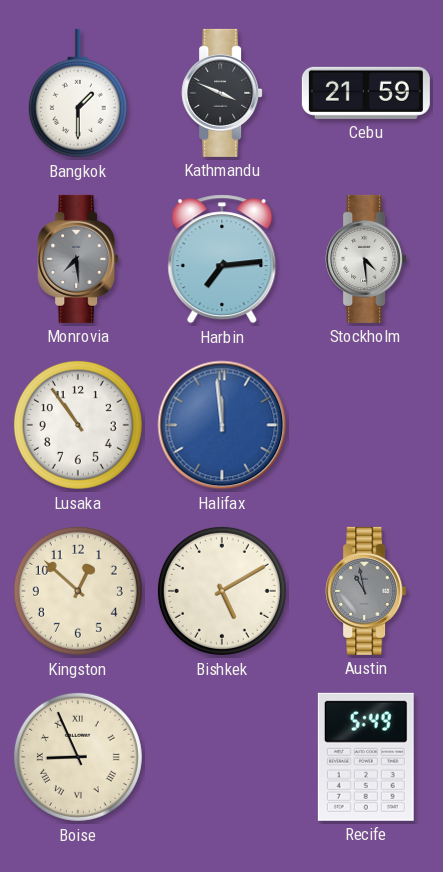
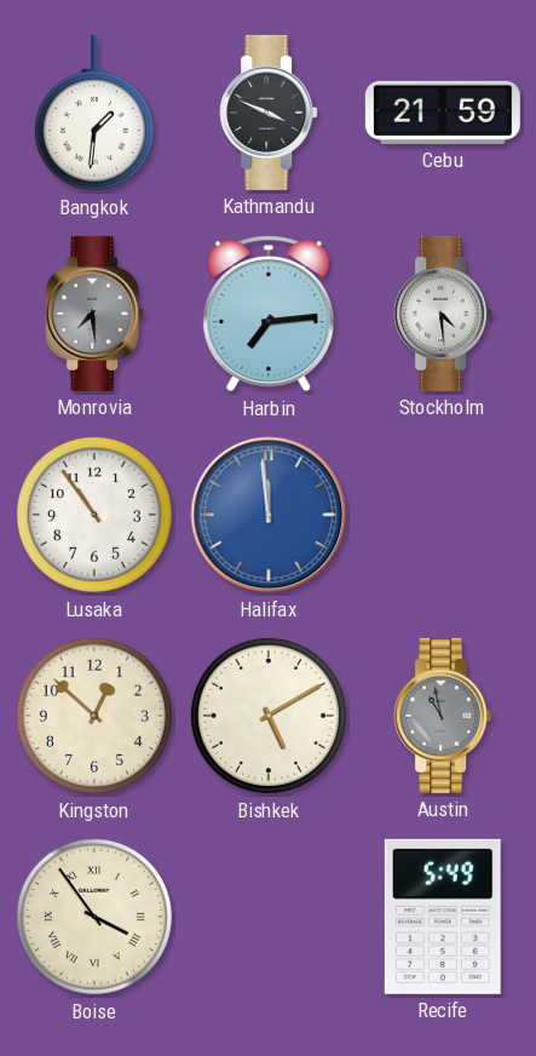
Bangkok: 1:30 -> 1:31 (94, 113)
Boise: 8:56 -> 3:54 (94, 917)
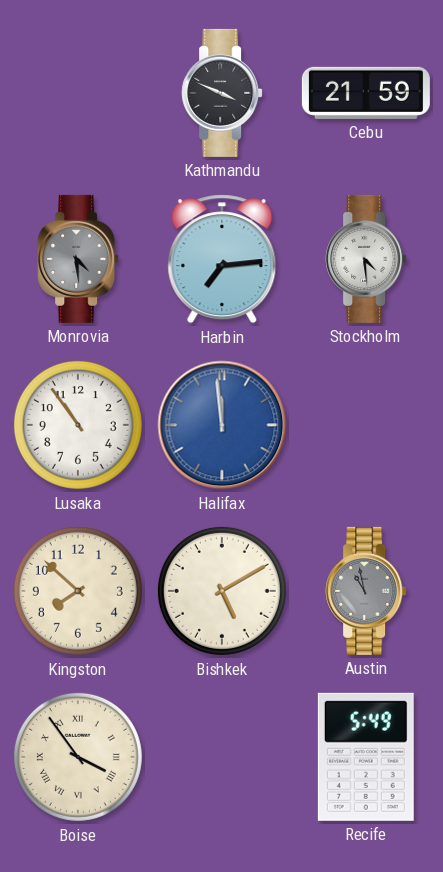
Bangkok: 1:31 -> none (94, 113)
Monrovia: 7:29 -> 4:29 (78, 259)
Kingston: 12:52 -> 7:52 (78, 591)
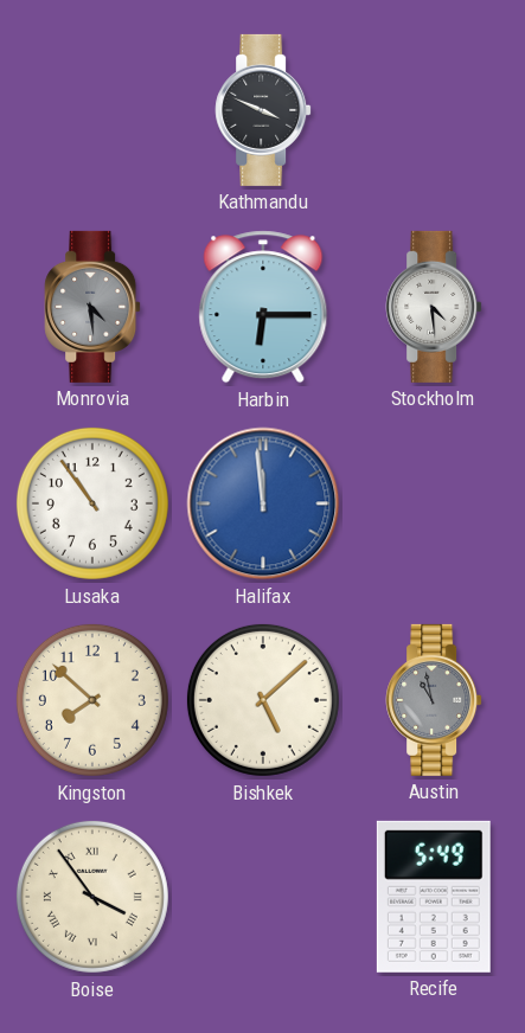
Cebu: 21:59 -> none (366, 93)
Harbin: 7:14 -> 6:15 (263, 307)
Bishkek: 5:10 -> 5:08 (263, 700)
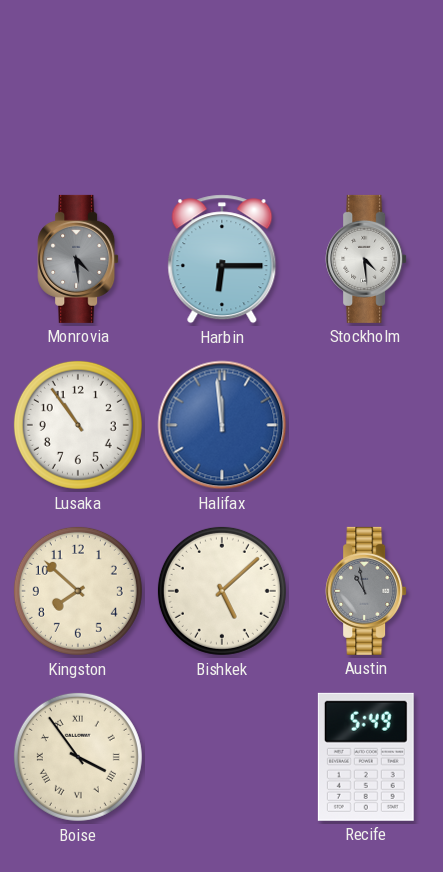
Kathmandu: 3:49 -> none (263, 110)
